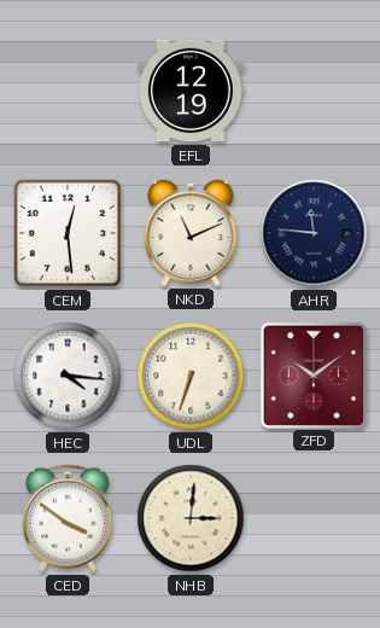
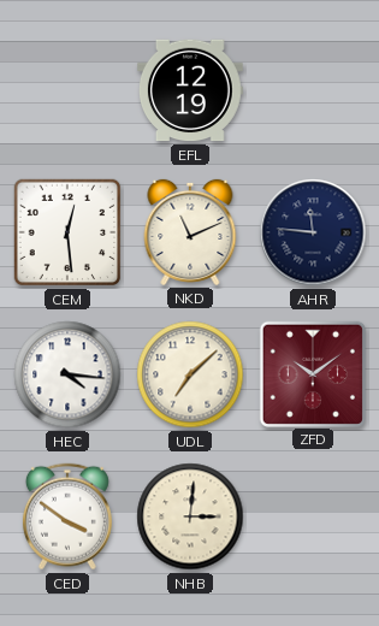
UDL: 6:33 -> 7:08 (190, 374)
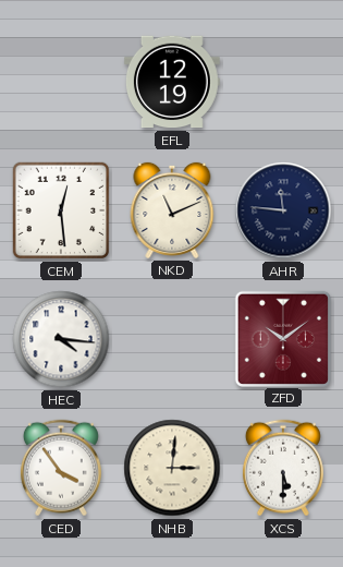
UDL: 7:08 -> none (190, 374)
CED: 3:51 -> 3:54 (61, 468)
XCS: none -> 5:30 (283, 468)
